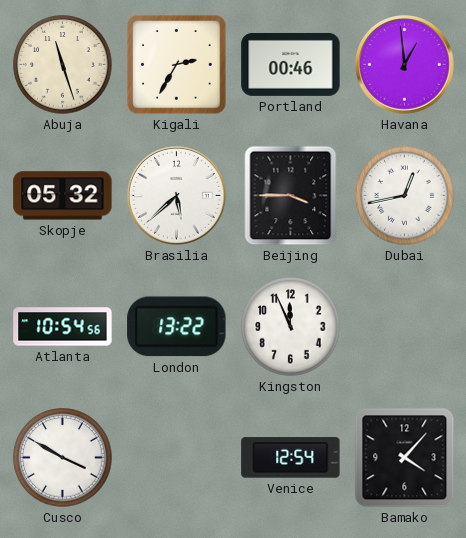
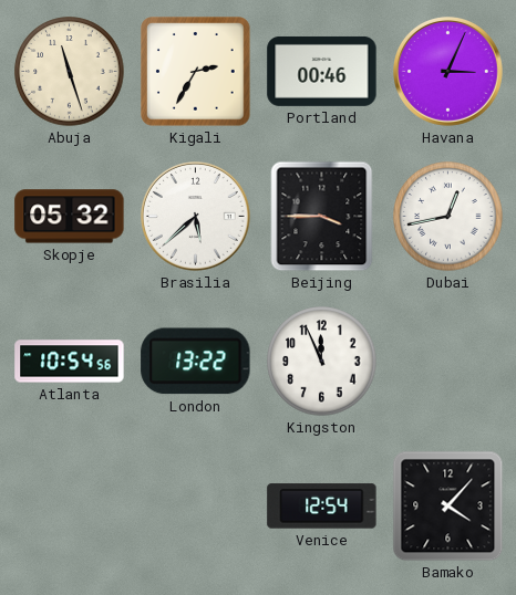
Havana: 12:59 -> 3:04 (448, 72)
Cusco: 3:50 -> none (63, 458)
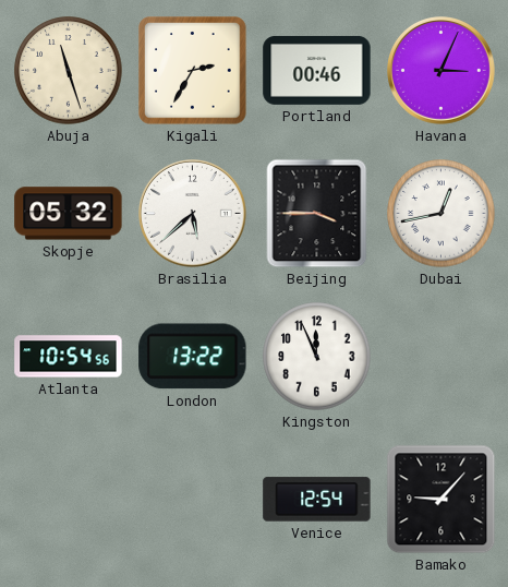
Bamako: 4:07 -> 9:07 (442, 500)
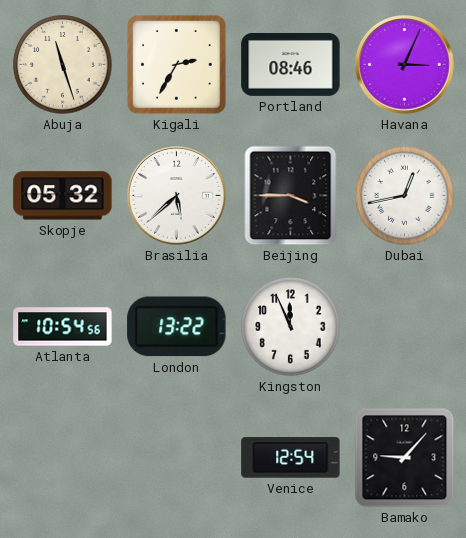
Portland: 00:46 -> 08:46 (291, 64)
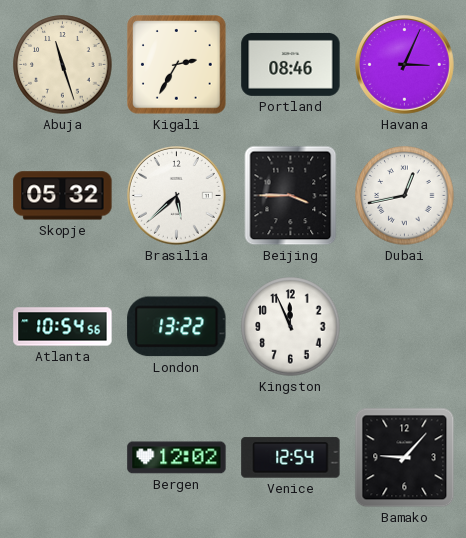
Bergen: none -> 12:02 (177, 458)
